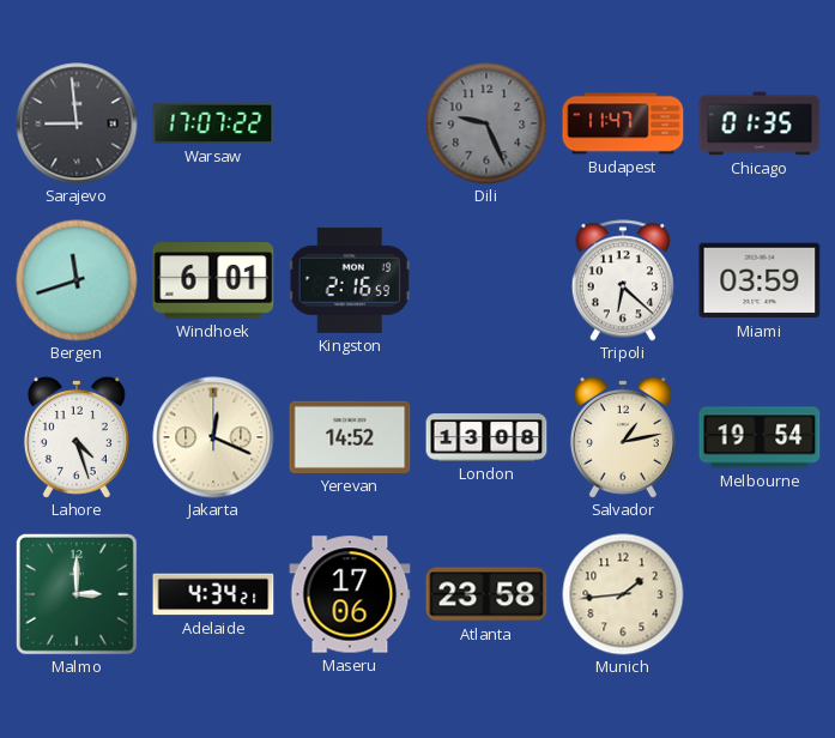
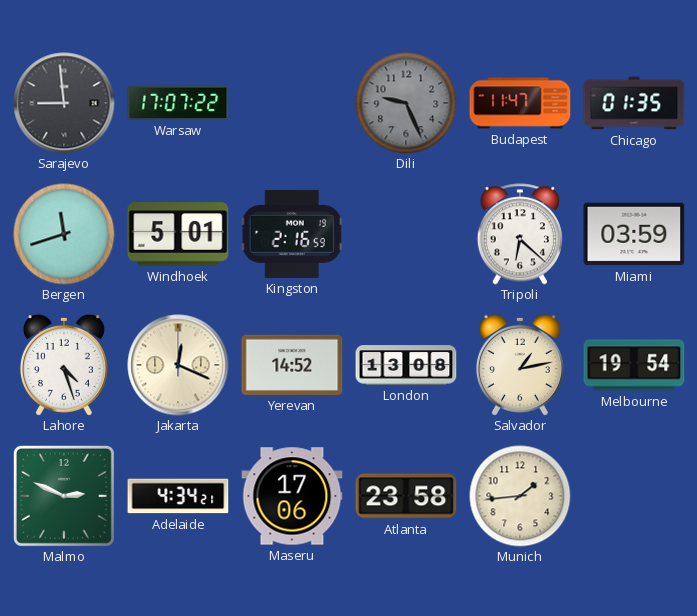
Windhoek: 6:01 -> 5:01 (178, 234)
Malmo: 3:00 -> 2:49 (64, 496)
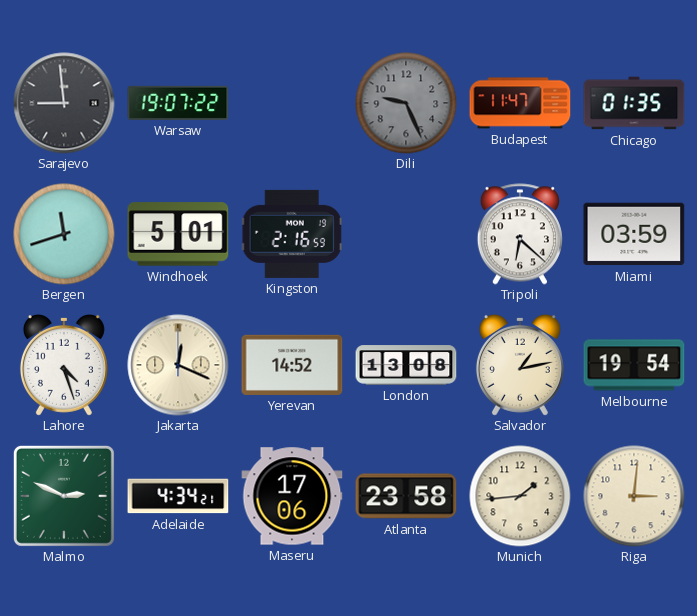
Warsaw: 17:07 -> 19:07 (178, 103)
Riga: none -> 3:01 (634, 496)
